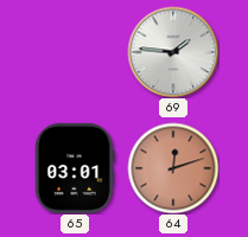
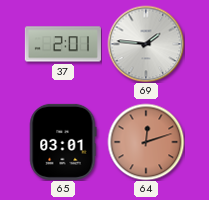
37: none -> 2:01 (63, 44)
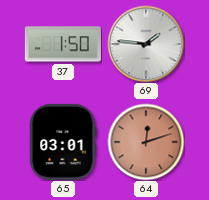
37: 2:01 -> 1:50 (63, 44)
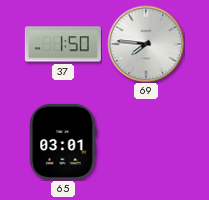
69: 1:46 -> 7:46 (146, 44)
64: 12:12 -> none (146, 142)
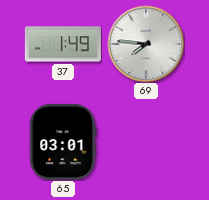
37: 1:50 -> 1:49 (63, 44)
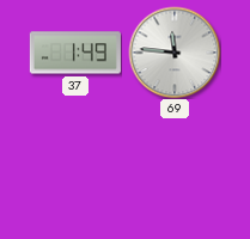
69: 7:46 -> 11:46 (175, 53)
65: 03:01 -> none (63, 142)
